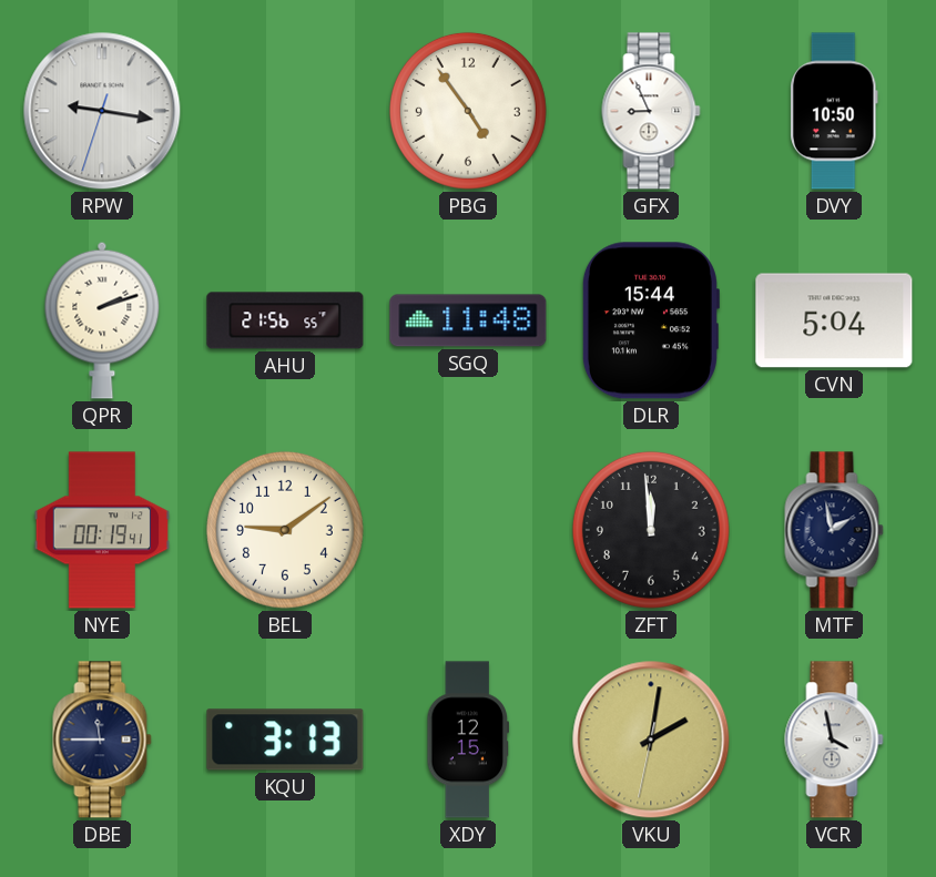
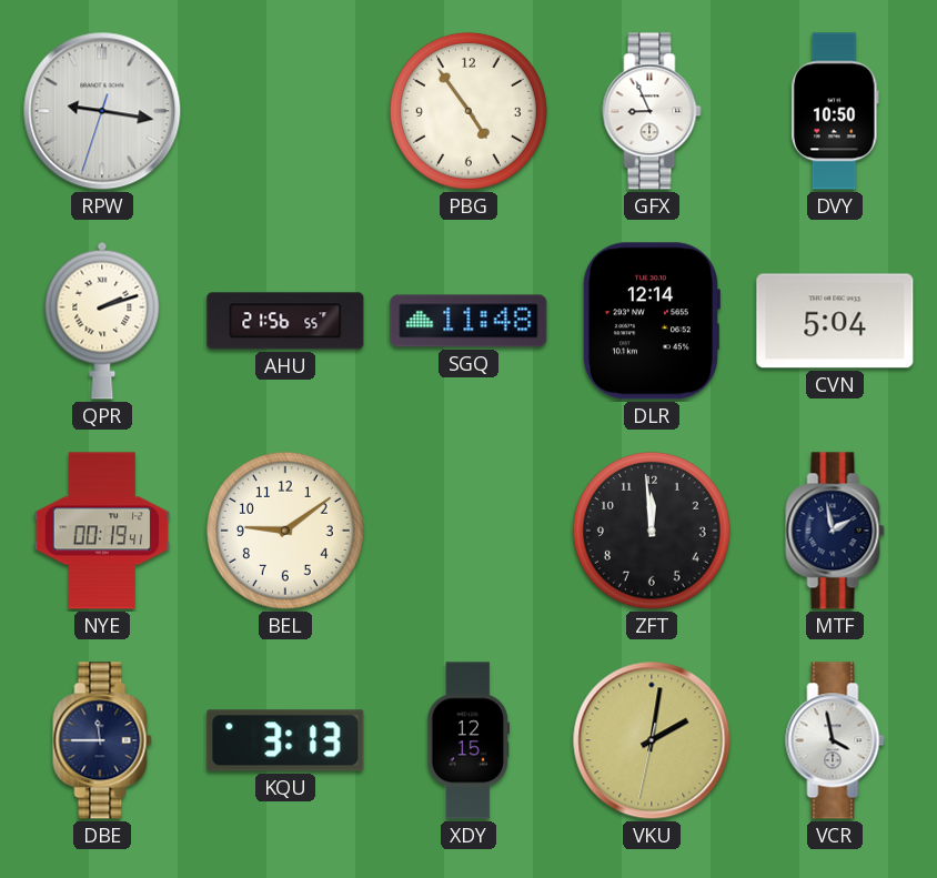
DLR: 15:44 -> 12:14 (651, 321)
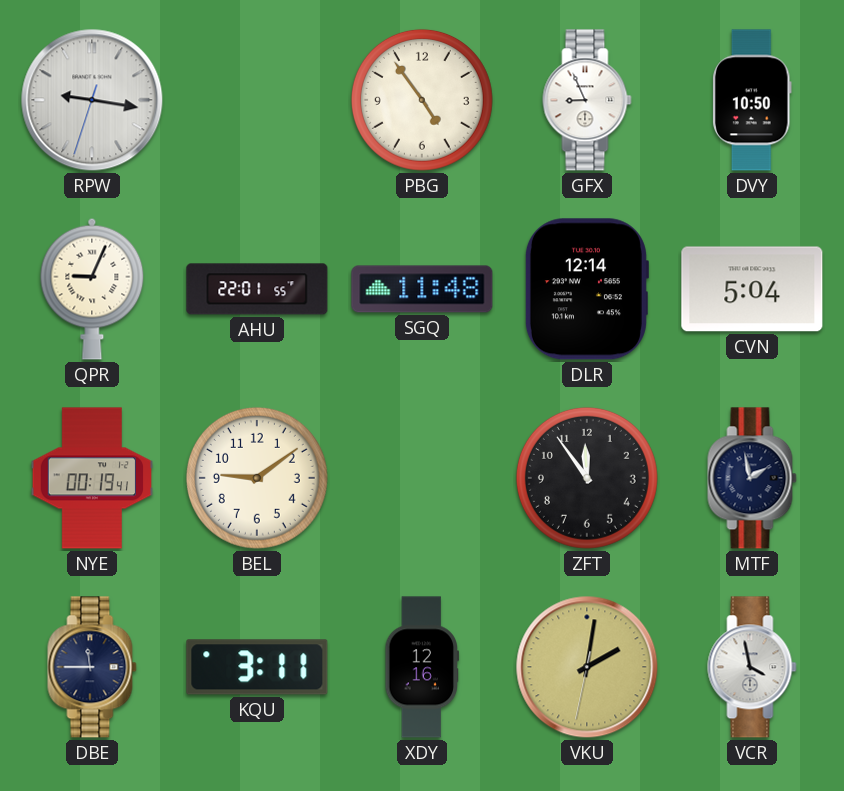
QPR: 2:12 -> 9:04 (92, 289)
AHU: 21:56 -> 22:01 (257, 289)
ZFT: 11:59 -> 11:54 (587, 478)
KQU: 3:13 -> 3:11 (257, 667)
XDY: 12:15 -> 12:16 (422, 667)
